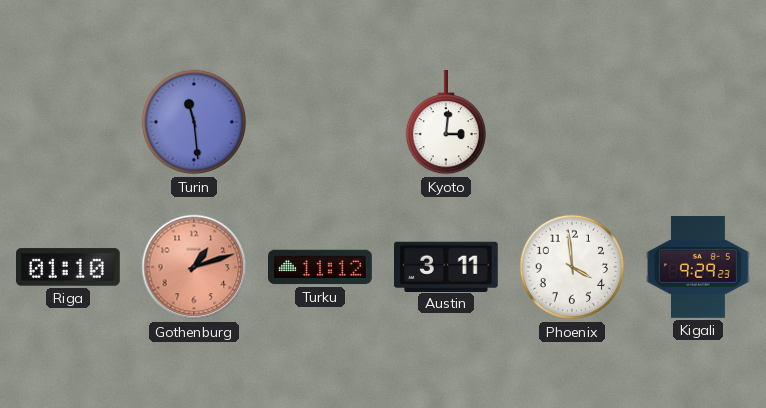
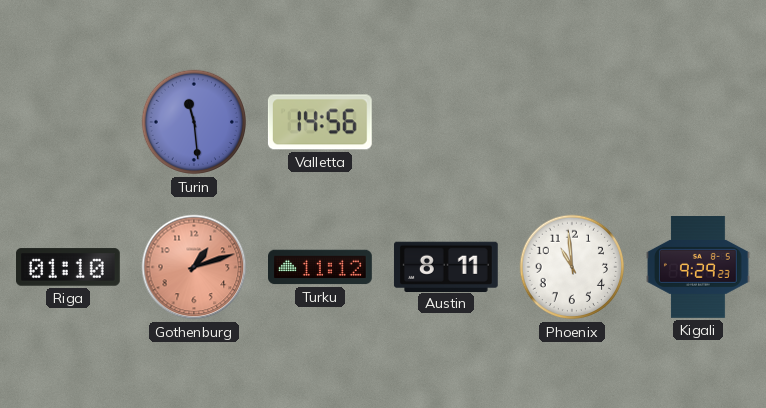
Valletta: none -> 14:56 (320, 122)
Kyoto: 3:01 -> none (445, 123)
Austin: 3:11 -> 8:11 (446, 266)
Phoenix: 3:59 -> 10:59 (572, 267)
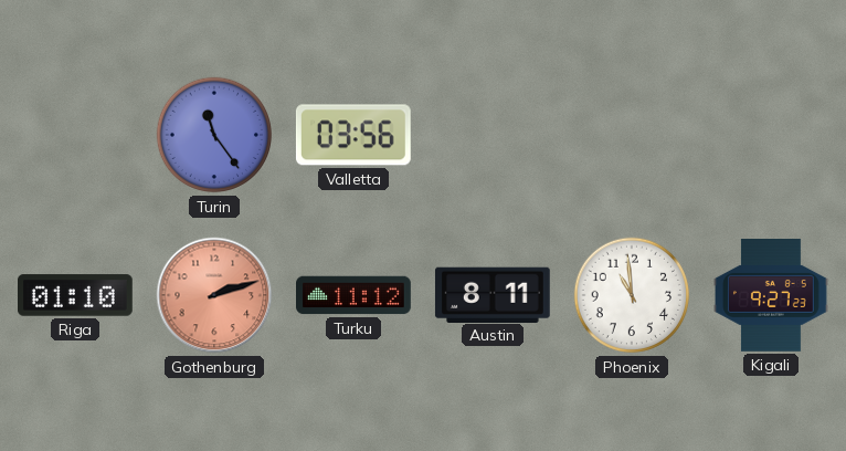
Turin: 11:29 -> 11:24 (214, 135)
Valletta: 14:56 -> 03:56 (353, 135)
Gothenburg: 1:12 -> 2:12 (214, 295)
Kigali: 9:29 -> 9:27 (772, 296)
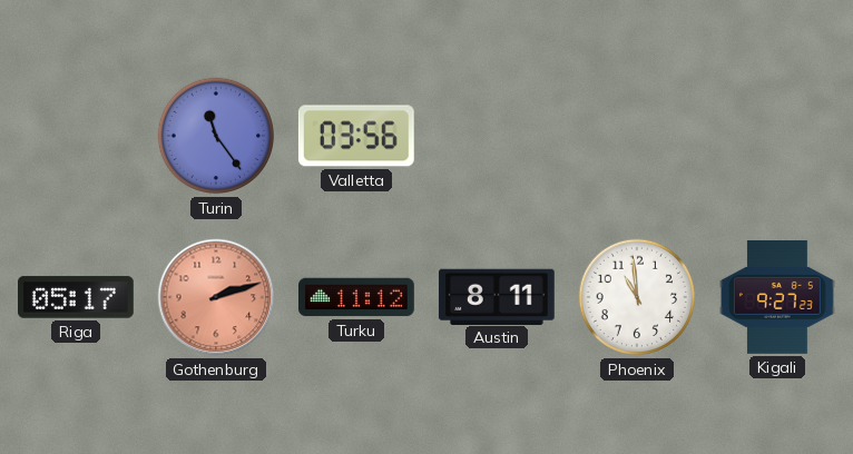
Riga: 01:10 -> 05:17 (77, 297)
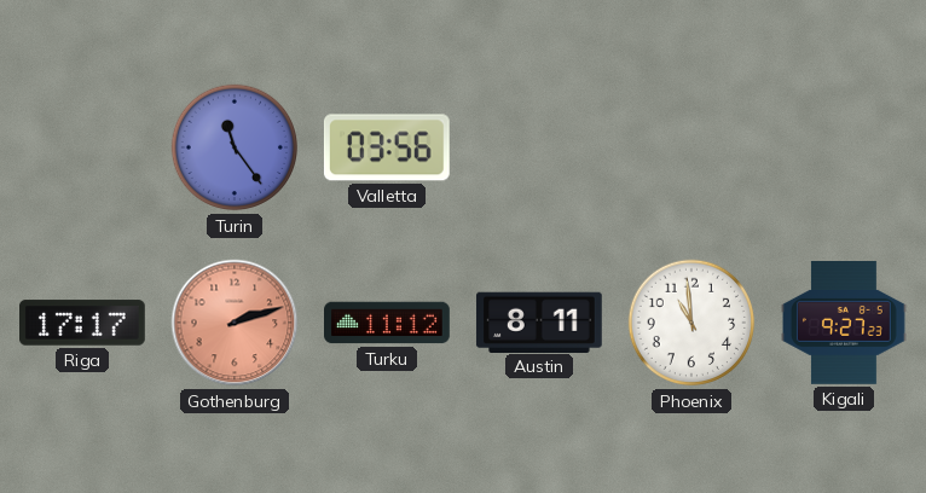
Riga: 05:17 -> 17:17 (83, 323)
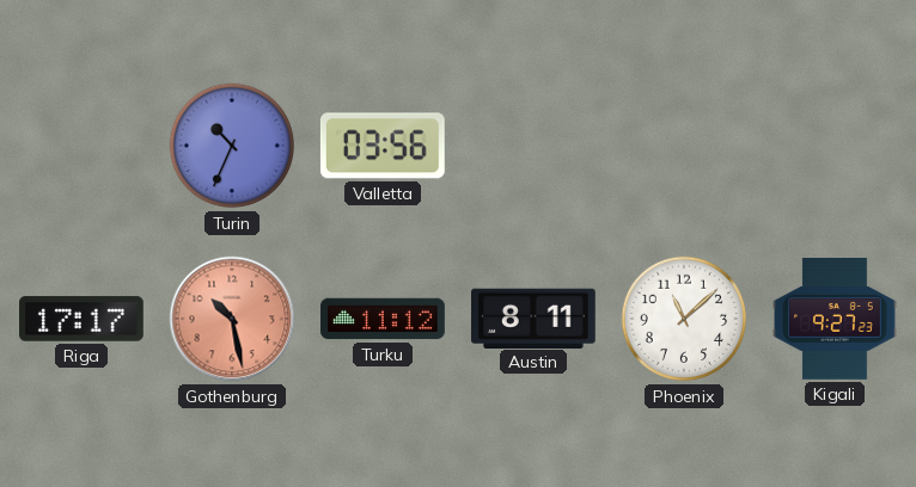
Turin: 11:24 -> 10:34 (232, 146)
Gothenburg: 2:12 -> 10:28 (232, 319)
Phoenix: 10:59 -> 11:08 (684, 319)
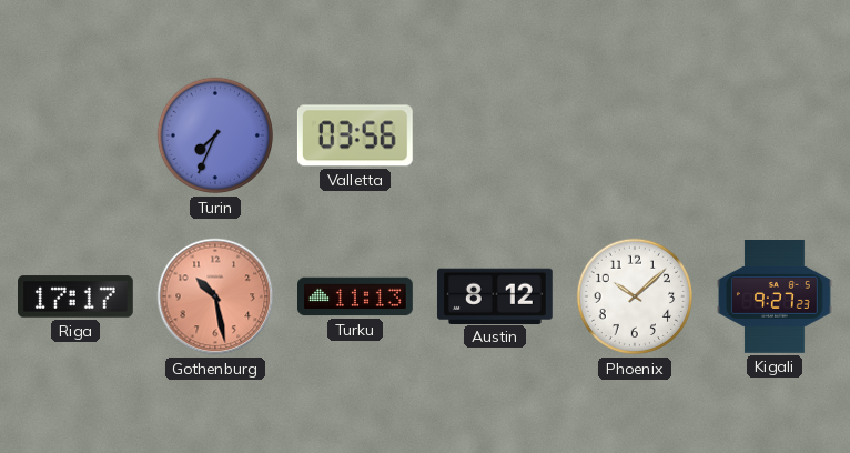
Turin: 10:34 -> 7:34 (215, 135)
Turku: 11:12 -> 11:13 (356, 296)
Austin: 8:11 -> 8:12 (495, 295)
Phoenix: 11:08 -> 10:08 (635, 296)
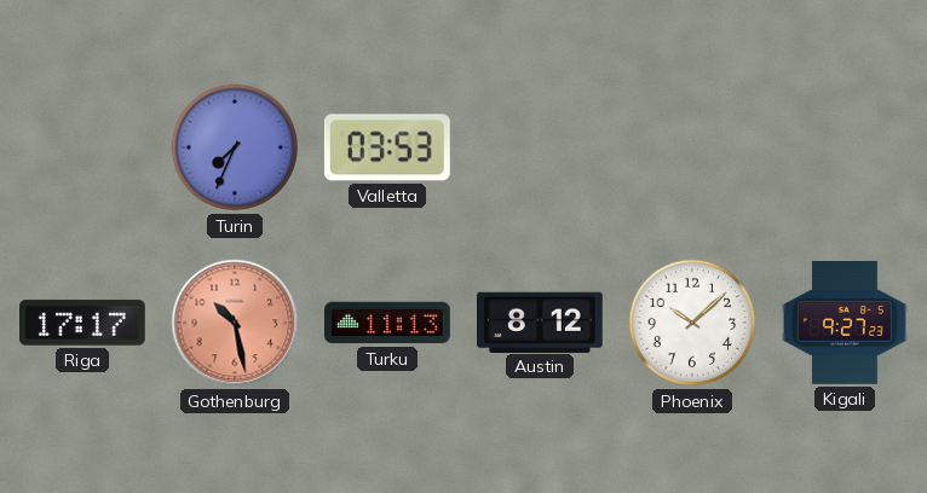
Valletta: 03:56 -> 03:53 (387, 147)
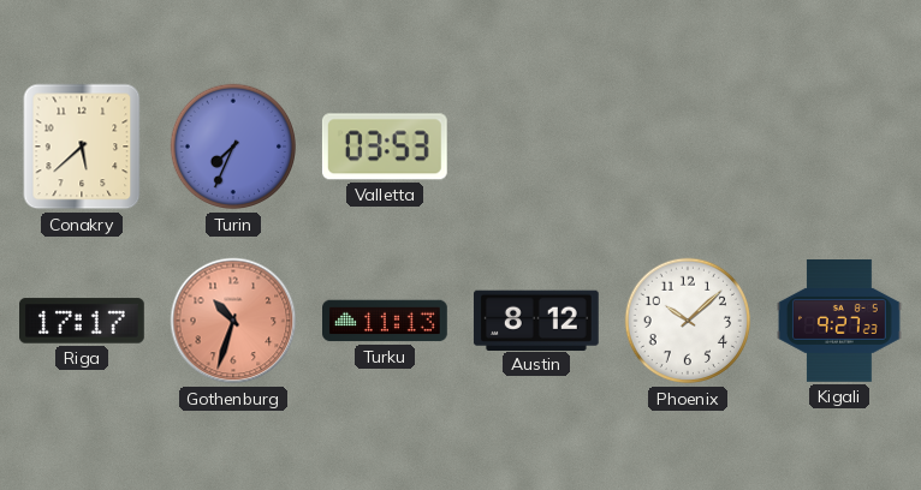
Conakry: none -> 5:38 (82, 147)
Gothenburg: 10:28 -> 10:33 (233, 321)
